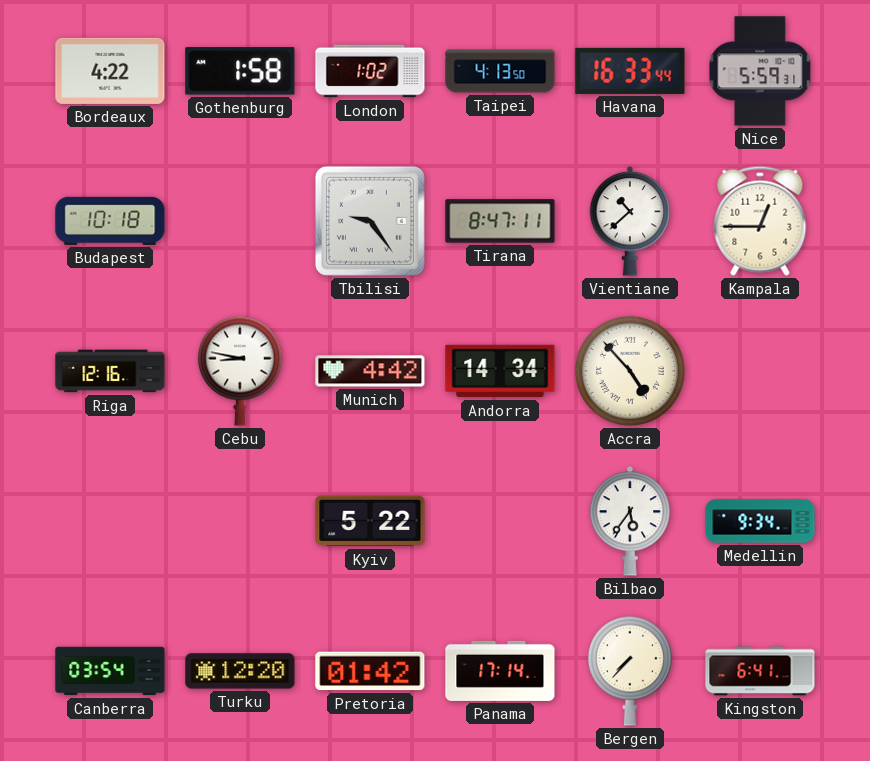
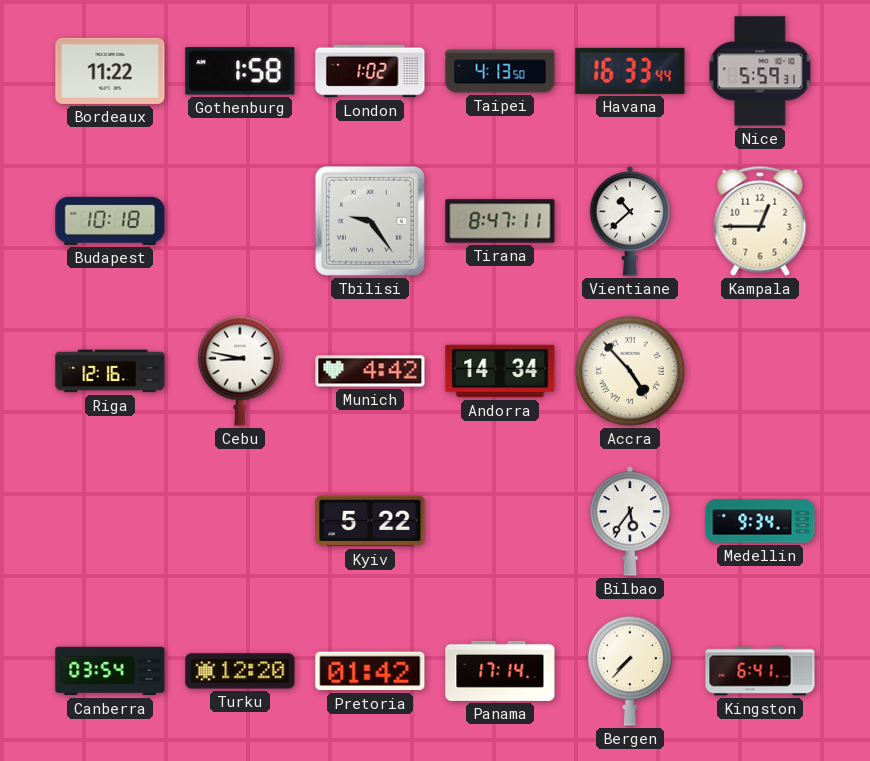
Bordeaux: 4:22 -> 11:22 (110, 71)
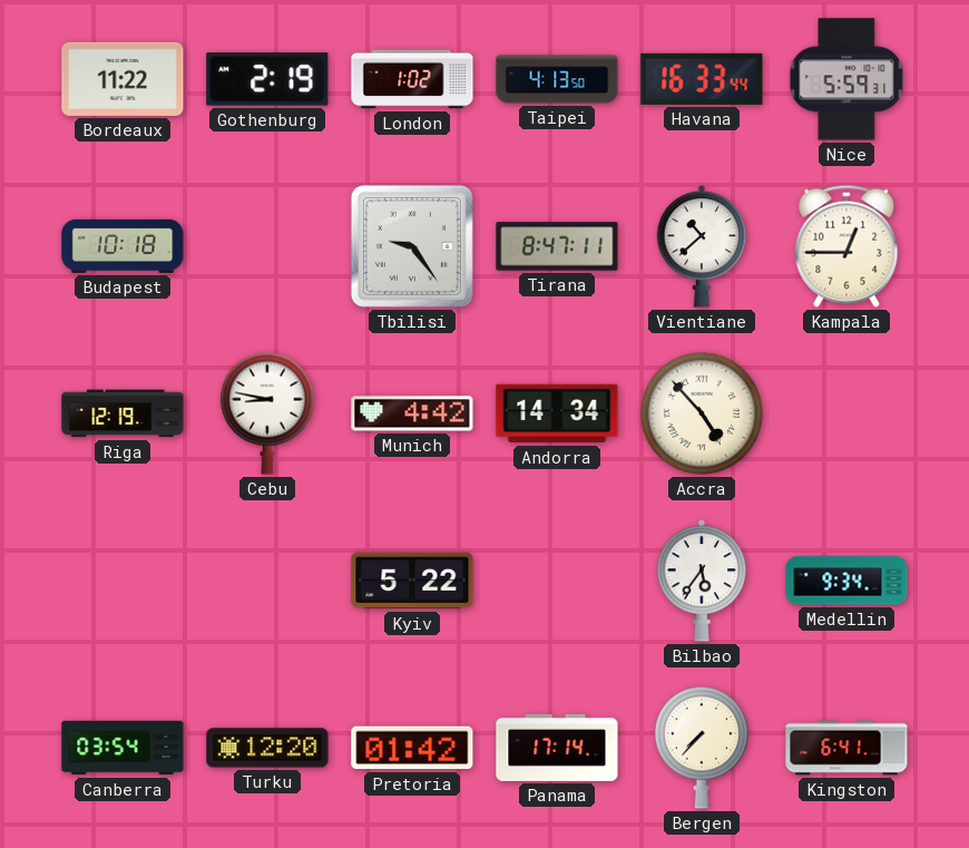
Gothenburg: 1:58 -> 2:19 (267, 79)
Riga: 12:16 -> 12:19 (123, 413)
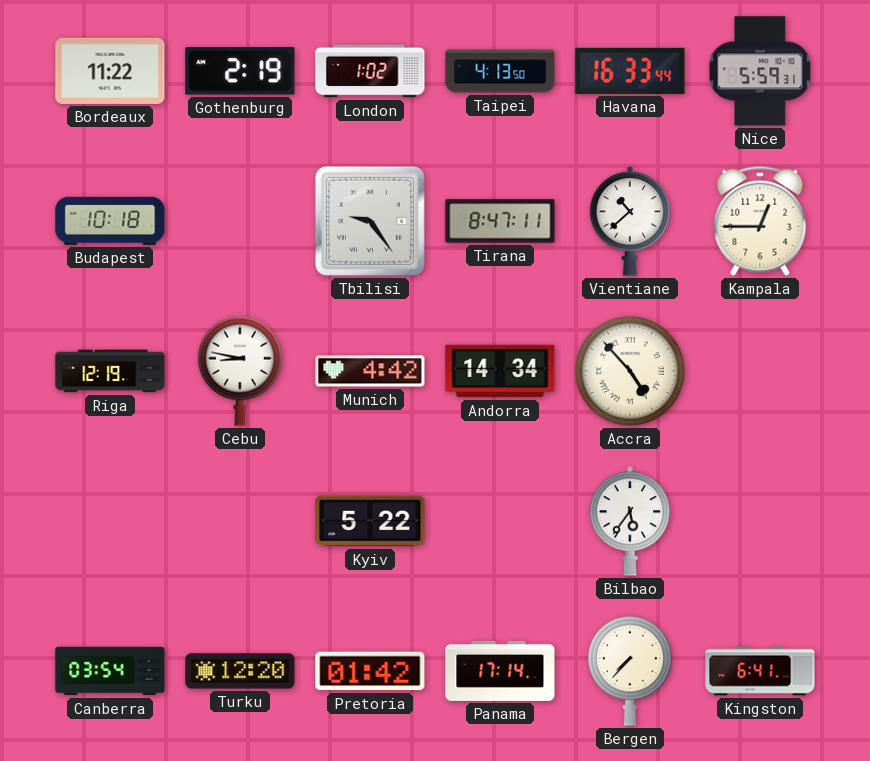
Medellin: 9:34 -> none (846, 581)
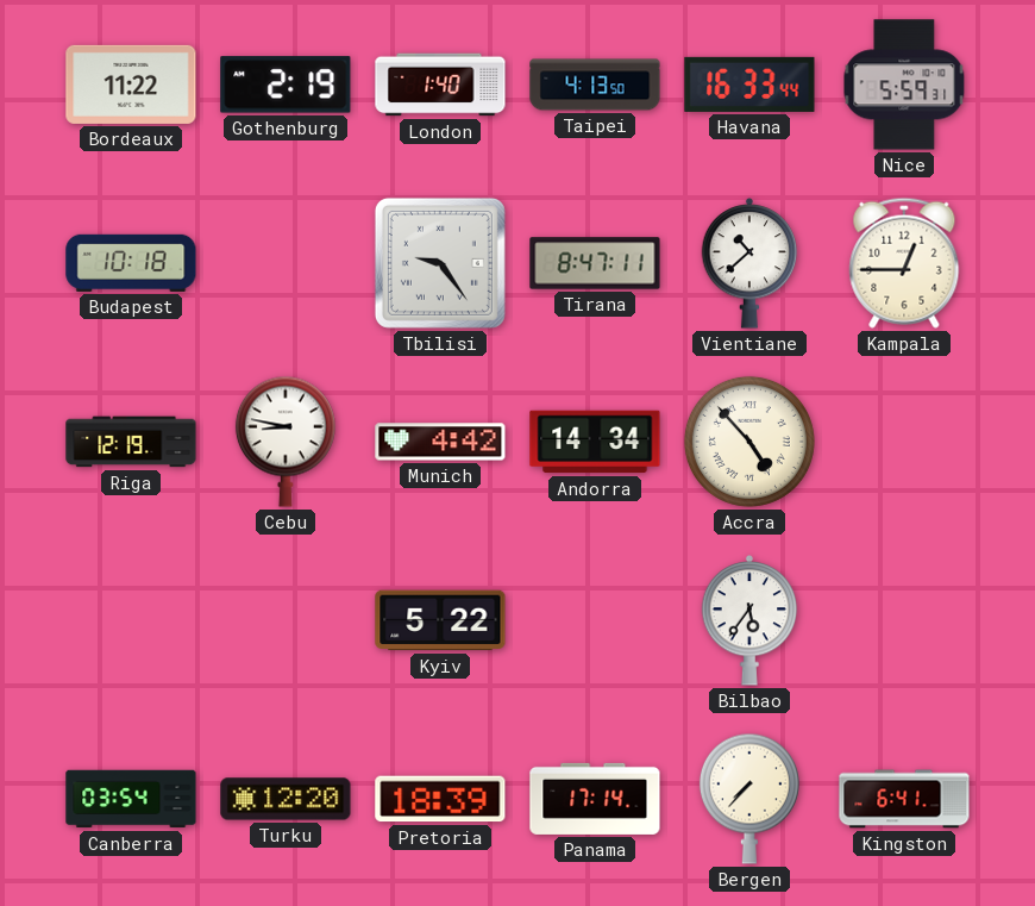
London: 1:02 -> 1:40 (440, 85)
Pretoria: 01:42 -> 18:39 (440, 799)
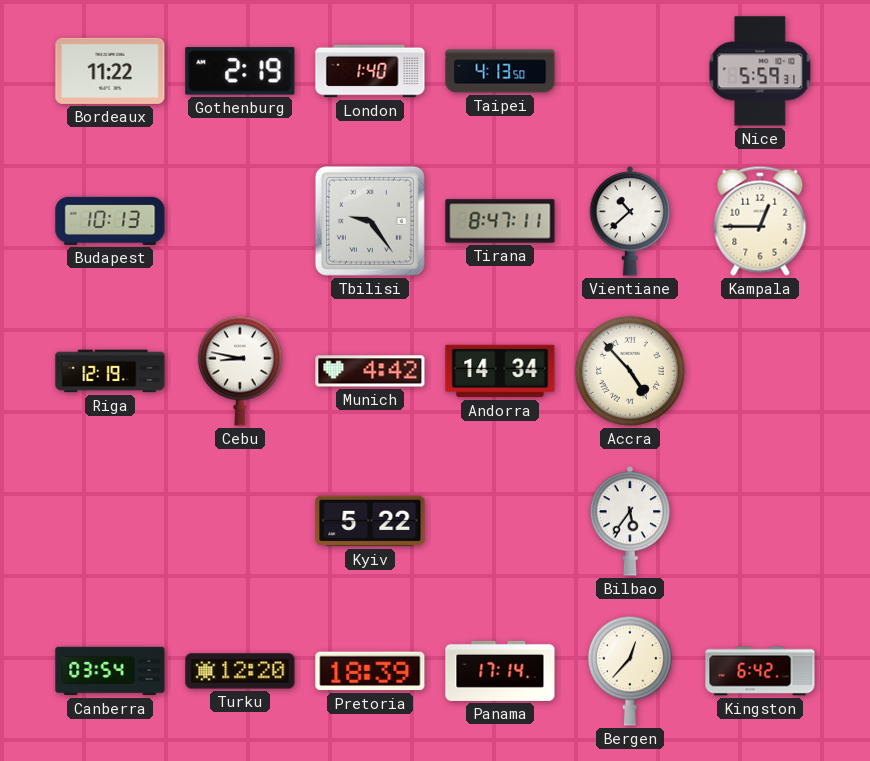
Havana: 16:33 -> none (749, 85)
Budapest: 10:18 -> 10:13 (110, 221)
Bergen: 7:37 -> 12:37 (630, 671)
Kingston: 6:41 -> 6:42 (760, 671)
